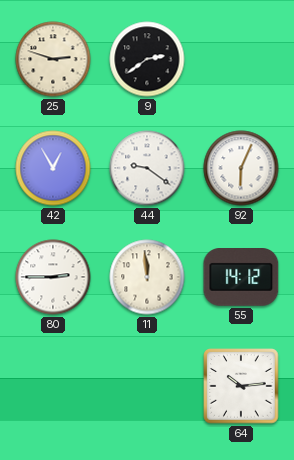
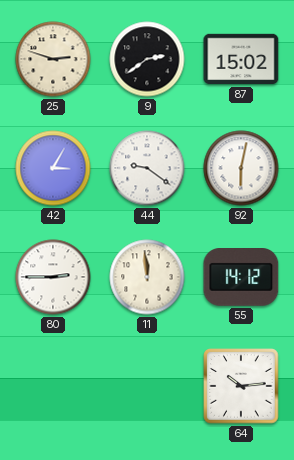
87: none -> 15:02 (241, 59)
42: 12:55 -> 3:05 (53, 168)
92: 6:04 -> 6:02 (241, 168)
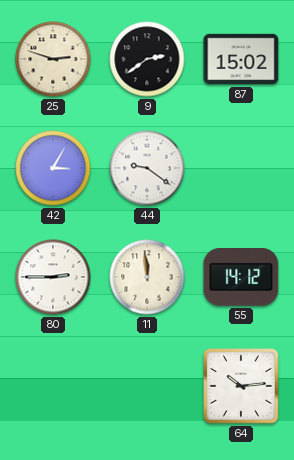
92: 6:02 -> none (241, 168)
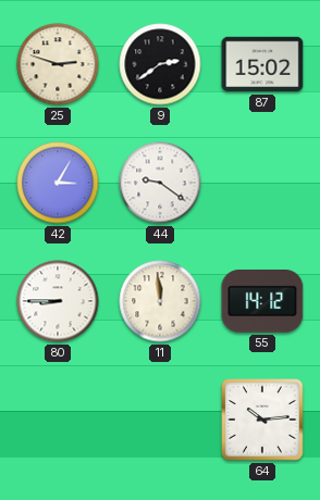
80: 2:45 -> 8:45 (58, 301)
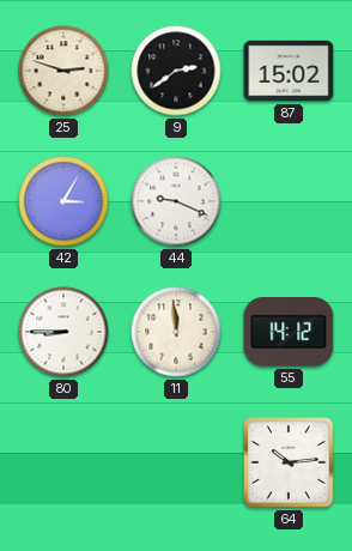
44: 9:21 -> 9:19 (176, 201)
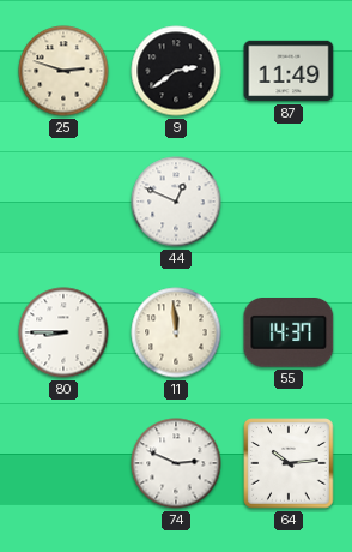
87: 15:02 -> 11:49 (289, 71)
42: 3:05 -> none (63, 201)
44: 9:19 -> 12:49 (176, 202)
55: 14:12 -> 14:37 (289, 334)
74: none -> 2:49 (176, 463)
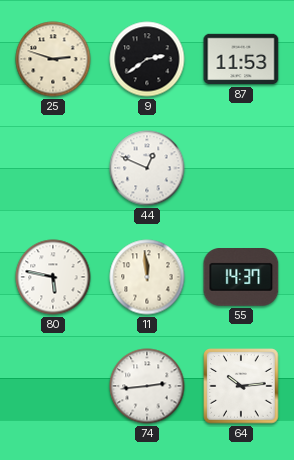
87: 11:49 -> 11:53 (241, 59)
80: 8:45 -> 5:47 (53, 277)
74: 2:49 -> 2:44 (147, 386)
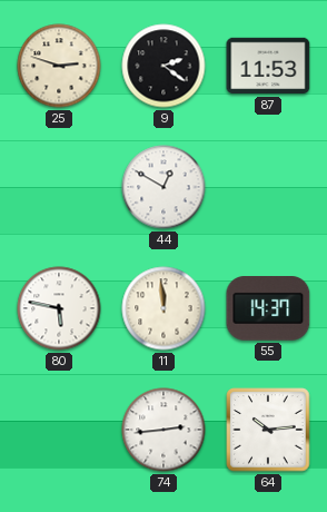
9: 2:39 -> 2:21 (163, 66)
44: 12:49 -> 12:50 (163, 187)
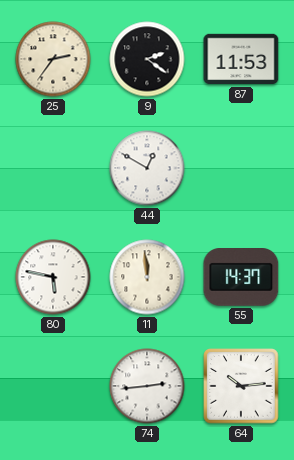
25: 2:48 -> 2:36 (53, 59)
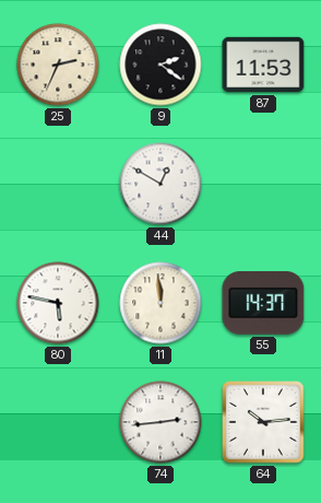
25: 2:36 -> 2:34 (58, 65)
